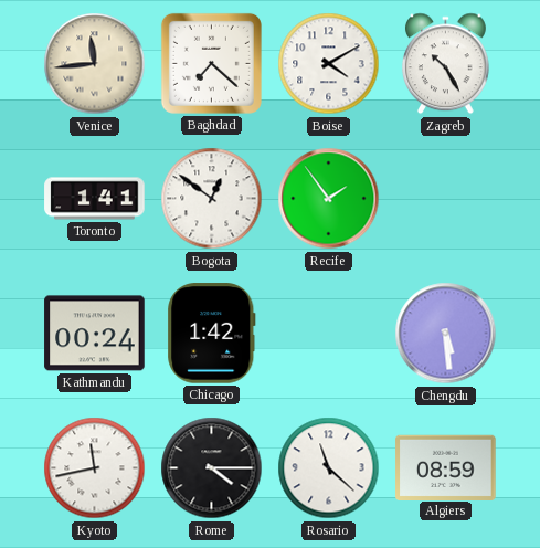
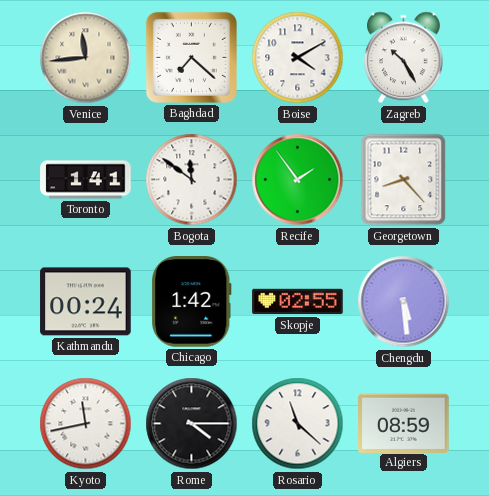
Bogota: 12:51 -> 11:51 (192, 180)
Georgetown: none -> 8:23 (404, 180)
Skopje: none -> 02:55 (298, 302)
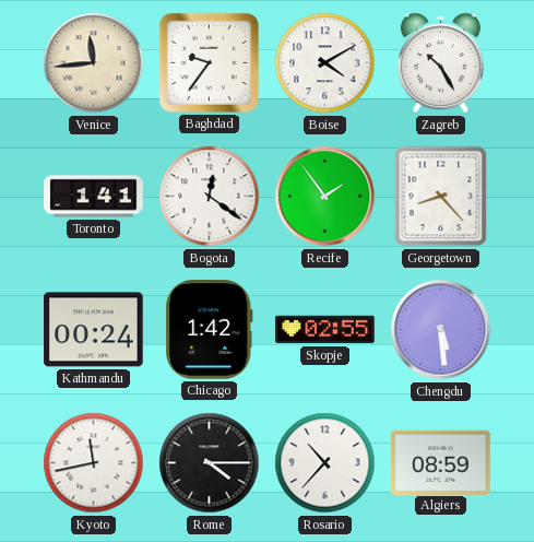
Baghdad: 7:22 -> 9:36 (209, 62)
Bogota: 11:51 -> 12:21 (210, 197)
Rosario: 11:22 -> 10:37 (325, 463)
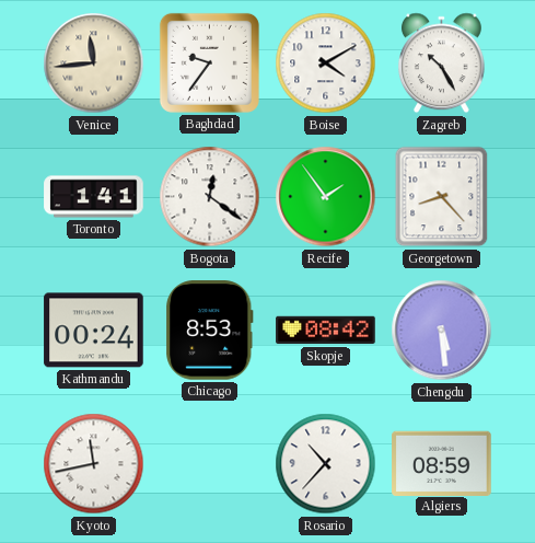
Chicago: 1:42 -> 8:53 (210, 331)
Skopje: 02:55 -> 08:42 (326, 331)
Rome: 4:15 -> none (210, 463)
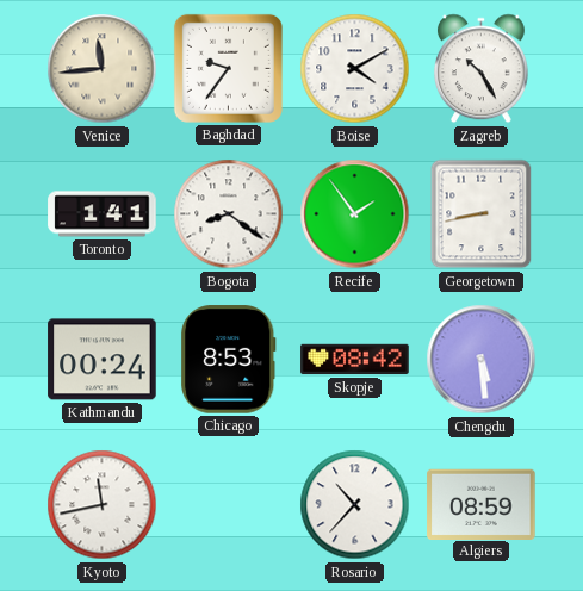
Bogota: 12:21 -> 8:21 (229, 214)
Georgetown: 8:23 -> 8:43 (482, 214)
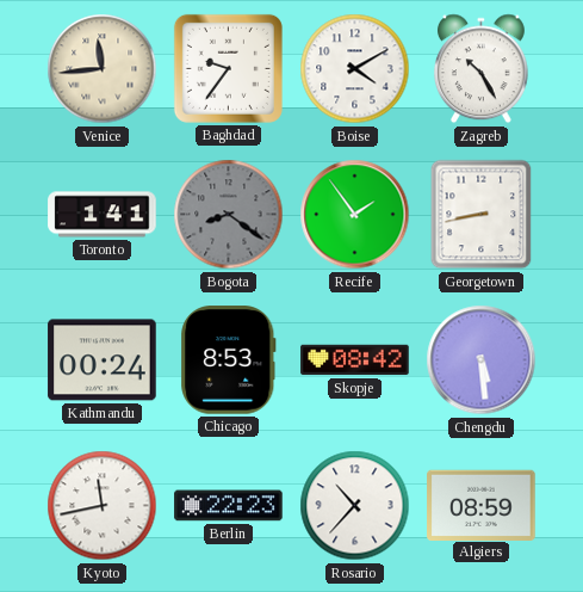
Bogota dial: white -> grey (229, 215)
Berlin: none -> 22:23 (229, 506)
